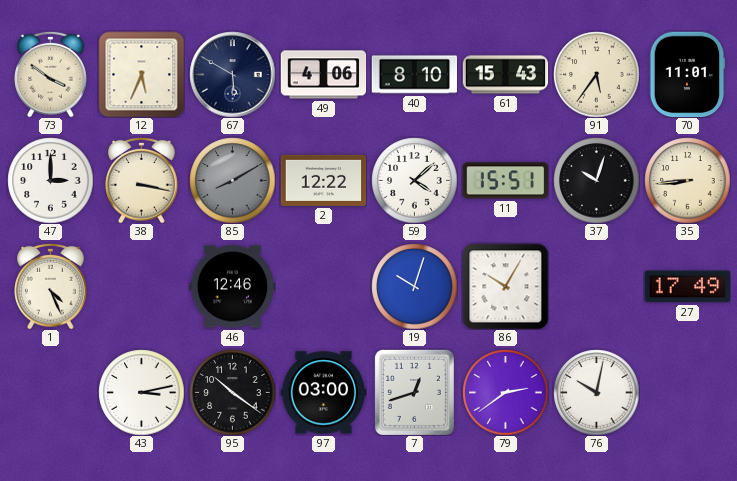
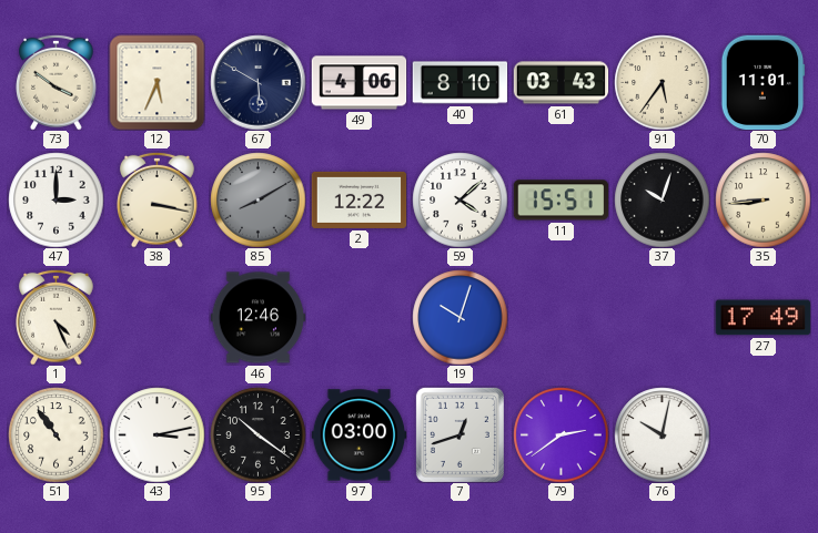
61: 15:43 -> 03:43 (561, 83)
86: 10:05 -> none (505, 286)
51: none -> 10:54 (55, 434)
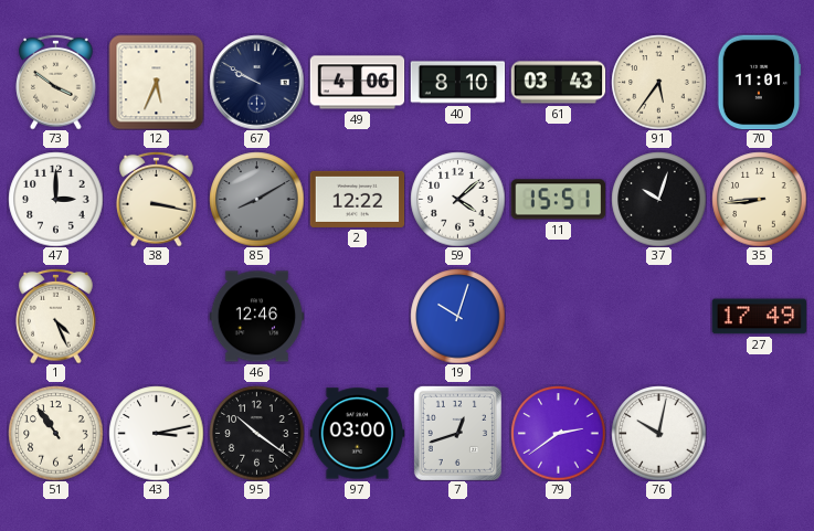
67: 5:50 -> 9:50 (256, 82)
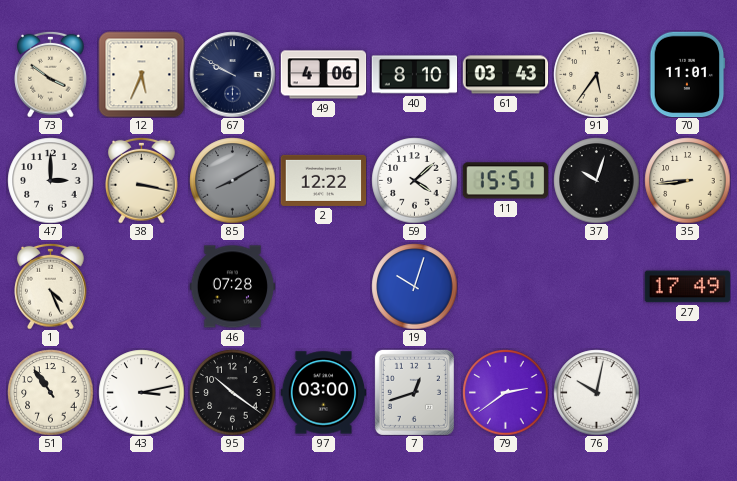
46: 12:46 -> 07:28 (232, 287)
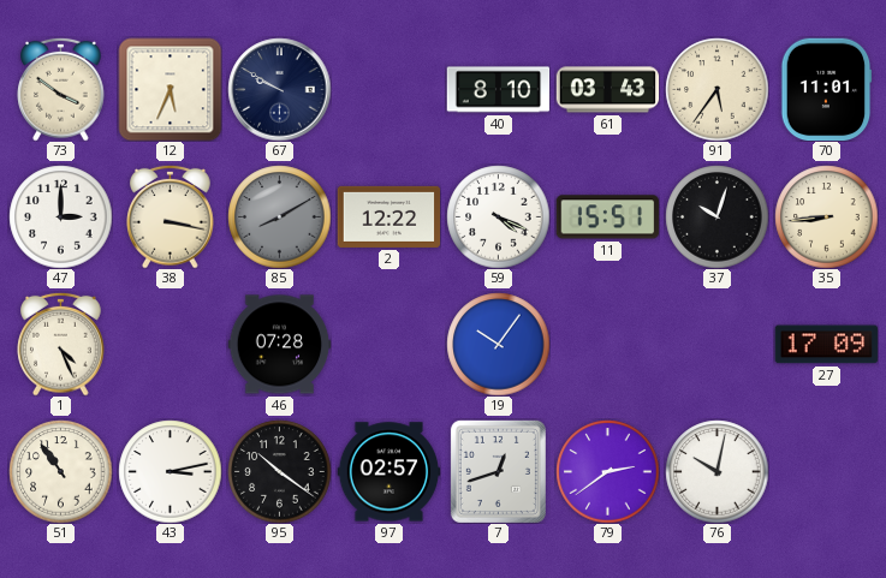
49: 4:06 -> none (323, 75)
59: 4:08 -> 4:19 (498, 216)
19: 10:03 -> 10:06 (498, 344)
27: 17:49 -> 17:09 (826, 345)
97: 03:00 -> 02:57 (388, 472)
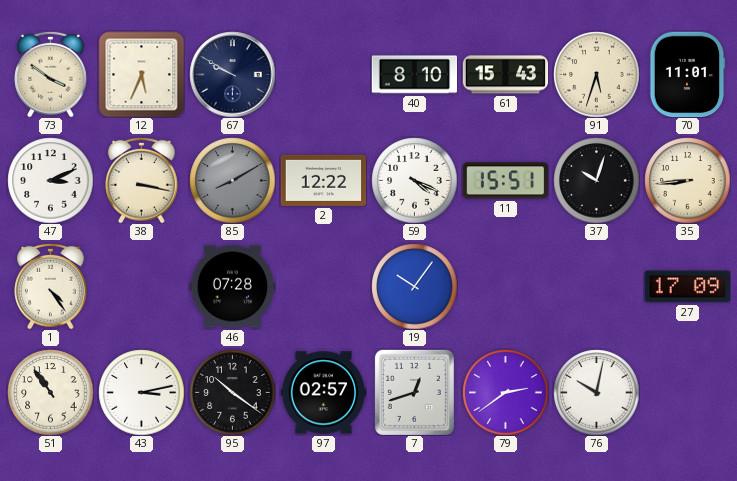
61: 03:43 -> 15:43 (505, 75)
91: 5:36 -> 5:33 (596, 74)
47: 3:00 -> 3:11 (50, 180)
1: 4:26 -> 4:24 (51, 286)
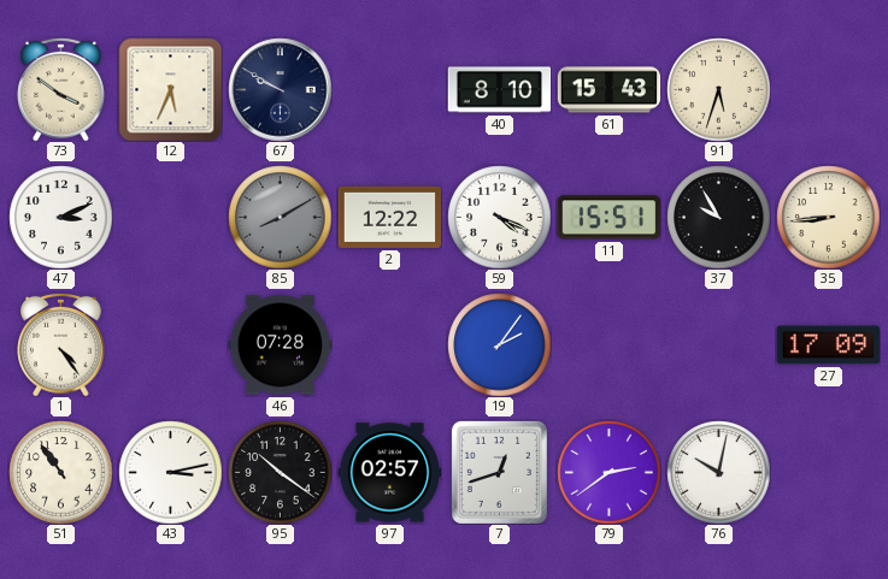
70: 11:01 -> none (687, 74)
38: 3:17 -> none (142, 180)
37: 10:03 -> 9:55 (718, 217)
19: 10:06 -> 2:06 (499, 344)
